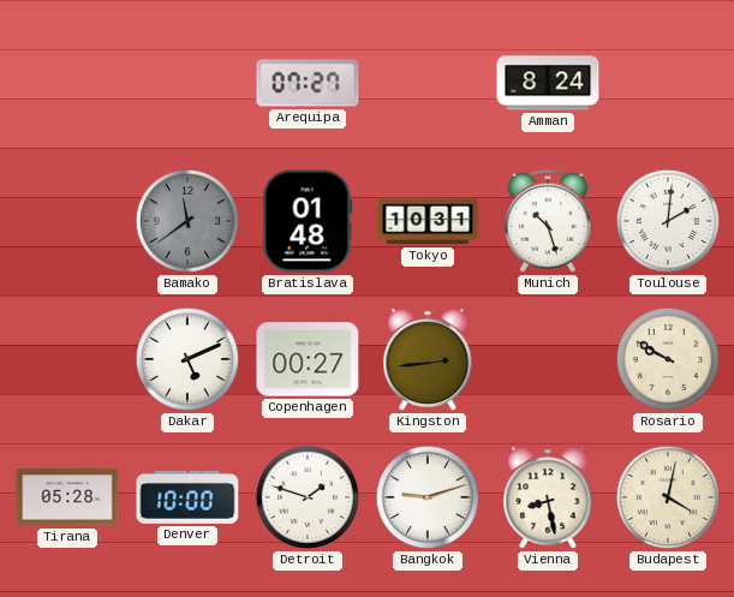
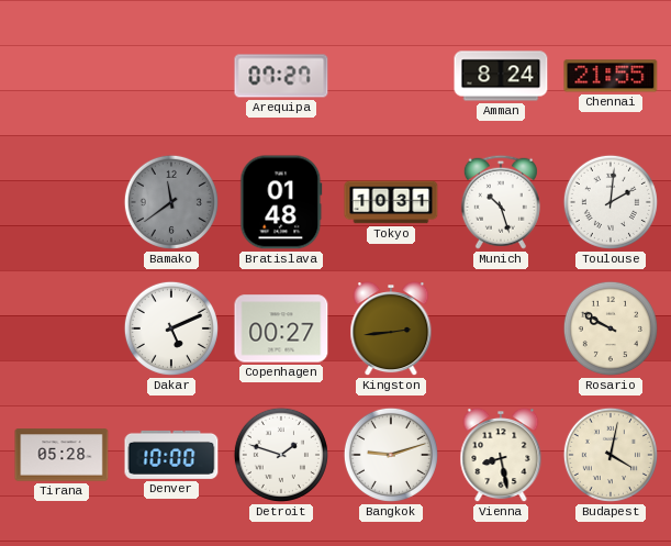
Chennai: none -> 21:55 (611, 76)
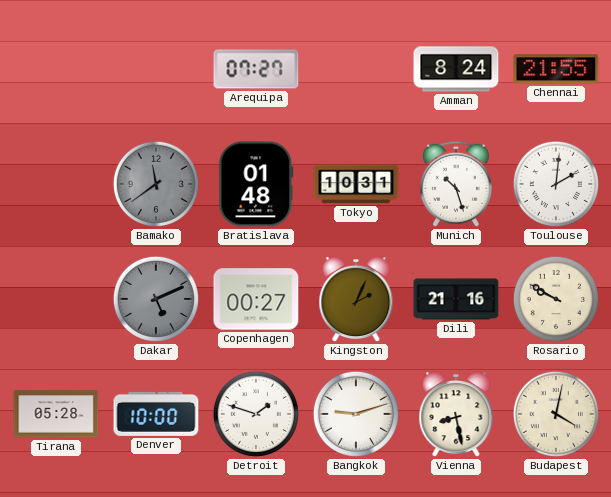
Dakar dial: white -> grey (156, 299)
Kingston: 2:44 -> 2:04 (356, 300)
Dili: none -> 21:16 (456, 299)
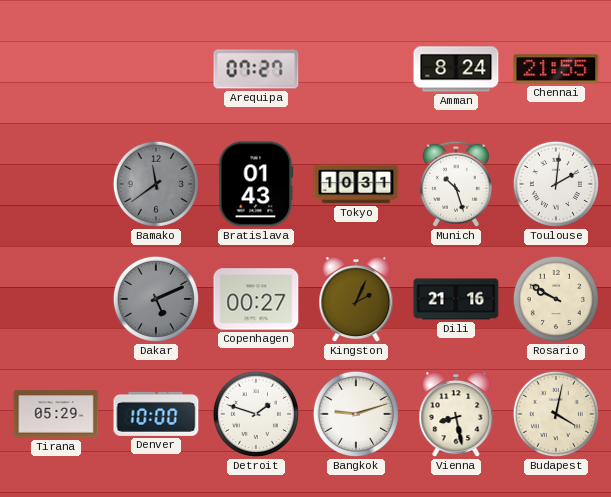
Bratislava: 01:48 -> 01:43 (256, 184)
Tirana: 05:28 -> 05:29 (56, 414)
